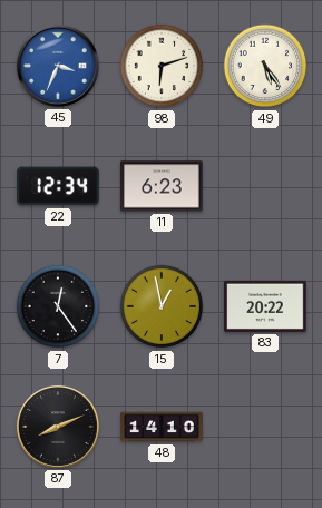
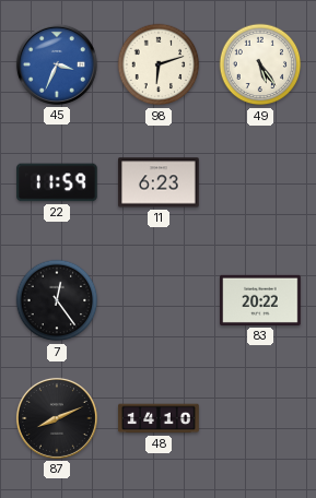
22: 12:34 -> 11:59 (57, 182)
15: 12:58 -> none (162, 306)
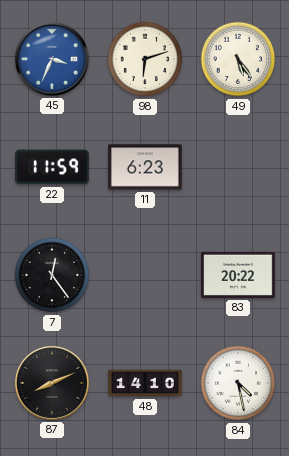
84: none -> 4:28 (238, 383)
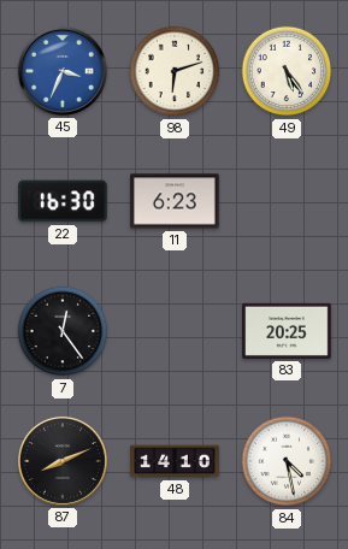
22: 11:59 -> 16:30 (63, 201)
83: 20:22 -> 20:25 (287, 331)
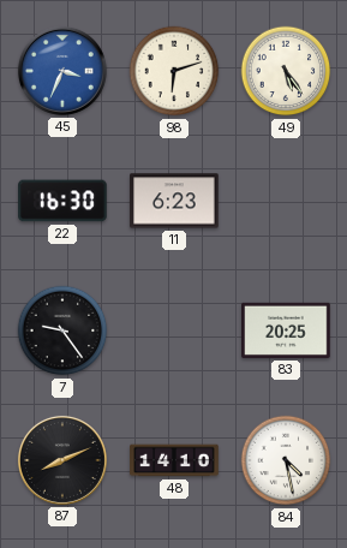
7: 12:24 -> 9:24 (62, 330)
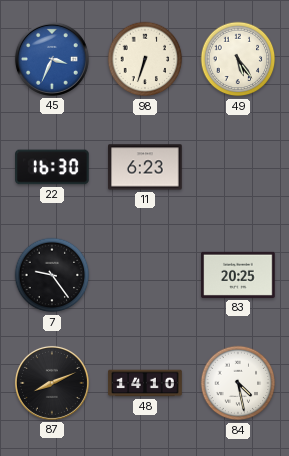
98: 6:12 -> 6:33 (145, 59)
